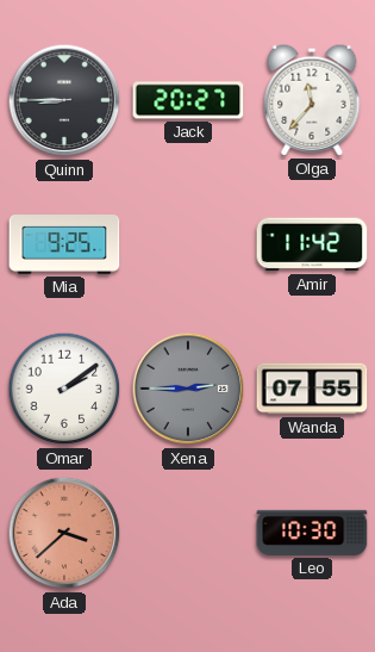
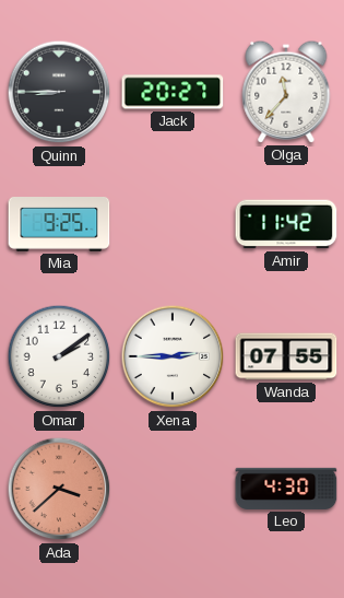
Xena dial: grey -> white (173, 356)
Leo: 10:30 -> 4:30 (286, 489)
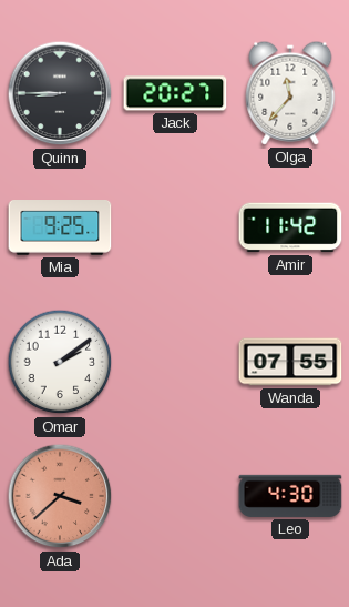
Xena: 2:45 -> none (173, 356)
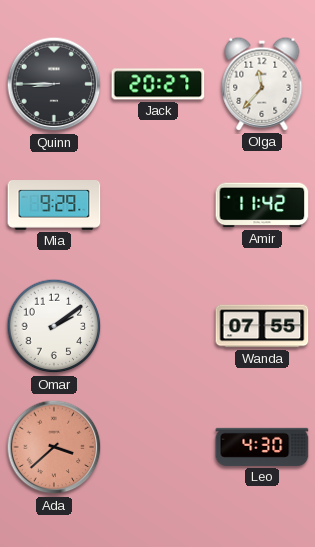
Mia: 9:25 -> 9:29 (54, 205)
